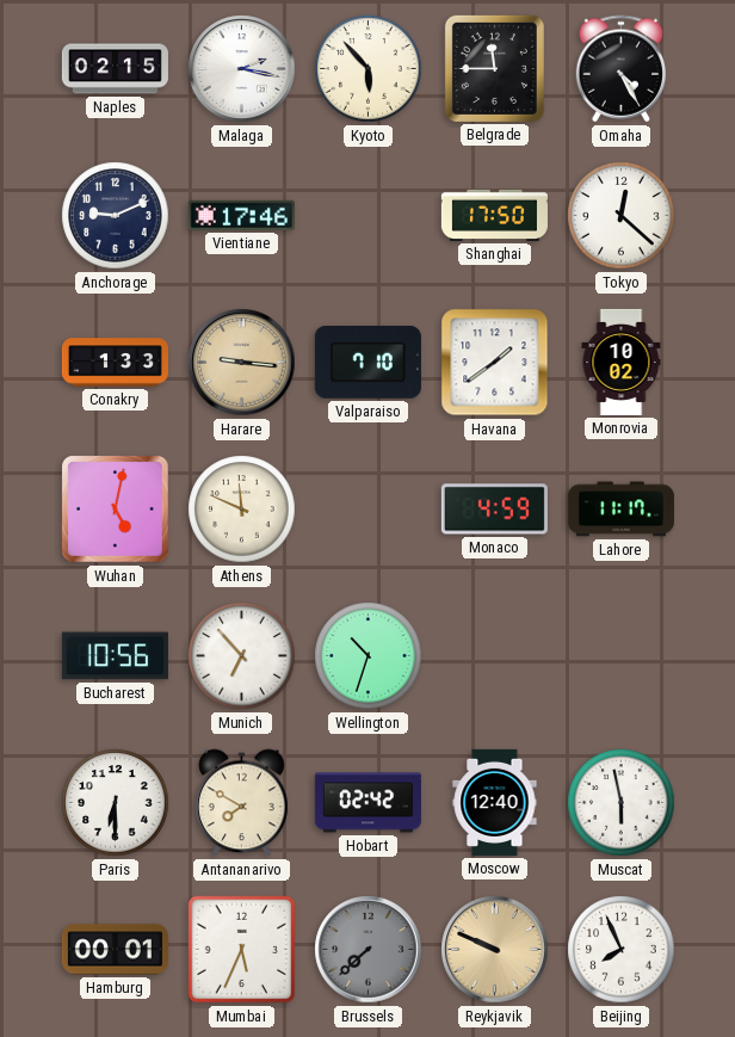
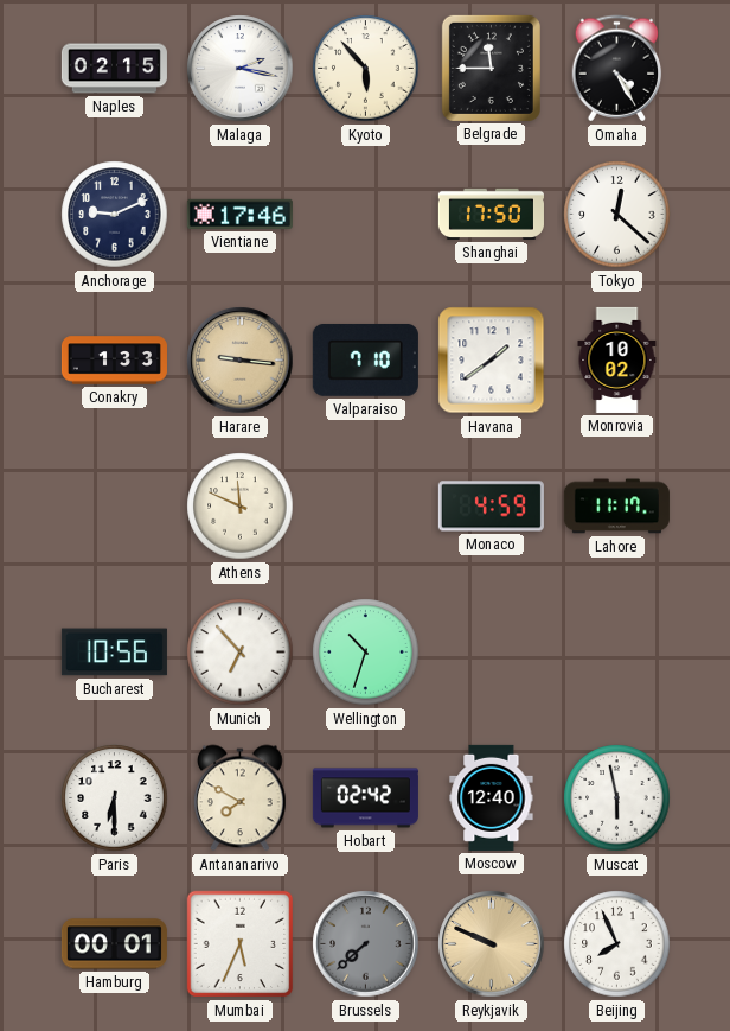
Wuhan: 5:02 -> none (116, 510)
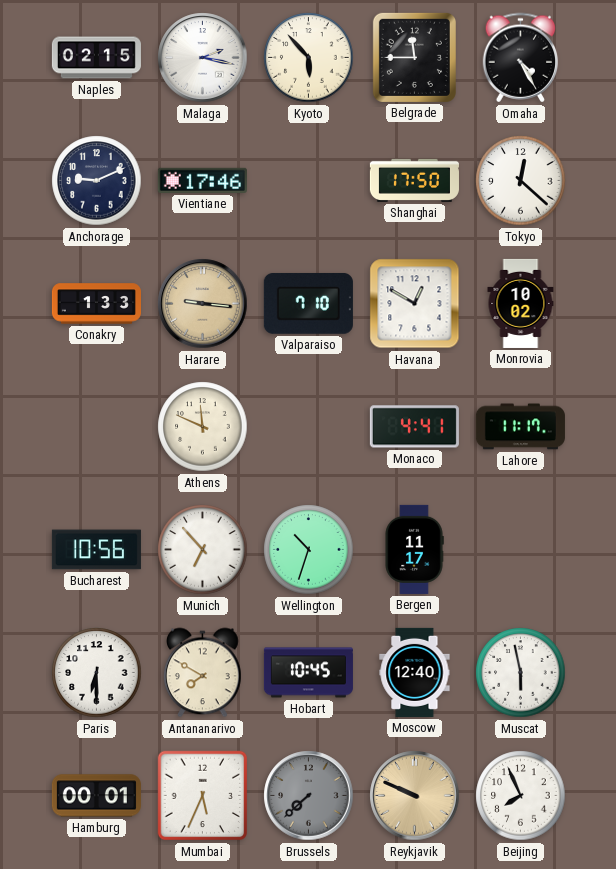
Havana: 1:39 -> 12:50 (415, 304)
Monaco: 4:59 -> 4:41 (414, 427)
Bergen: none -> 11:17 (414, 549)
Hobart: 02:42 -> 10:45 (308, 673)
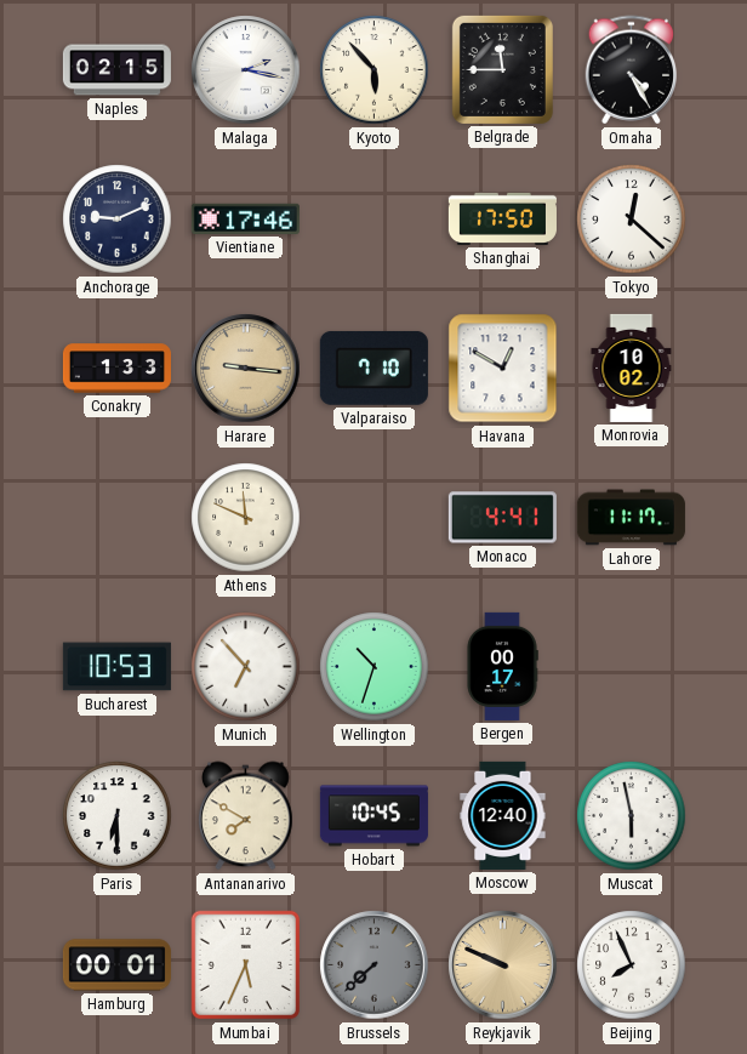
Bucharest: 10:56 -> 10:53 (116, 667)
Bergen: 11:17 -> 00:17 (502, 666)
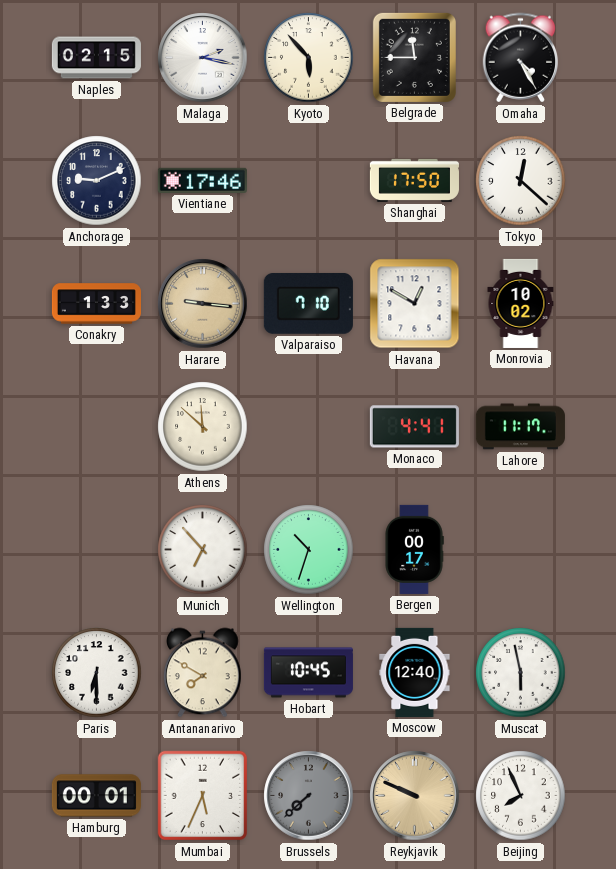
Athens: 11:49 -> 11:52 (203, 427)
Bucharest: 10:53 -> none (116, 667)
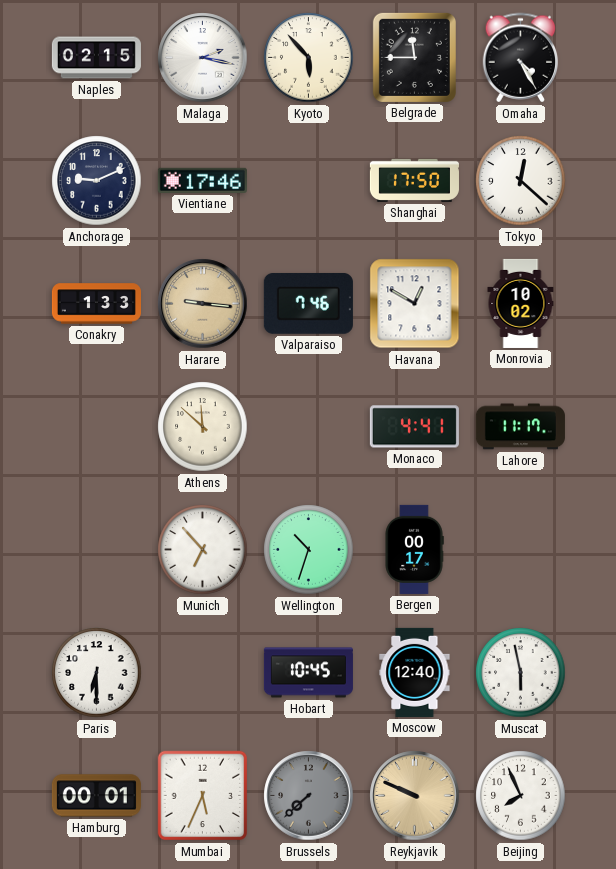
Valparaiso: 7:10 -> 7:46 (308, 303)
Antananarivo: 7:50 -> none (203, 673)
